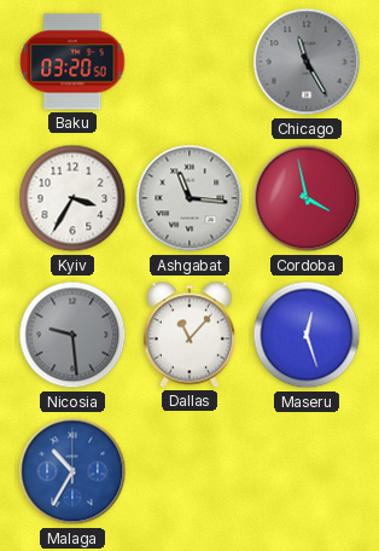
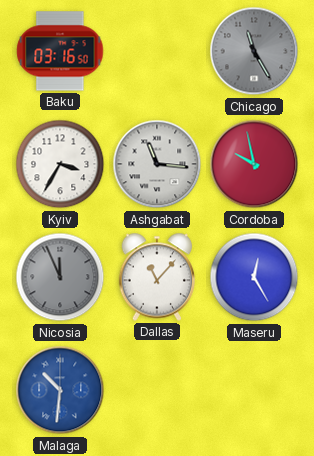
Baku: 03:20 -> 03:16 (60, 51)
Cordoba: 3:58 -> 9:58 (254, 164)
Nicosia: 9:29 -> 11:56 (60, 277)
Maseru: 12:27 -> 12:25 (254, 277)
Malaga: 10:35 -> 10:31 (60, 390)
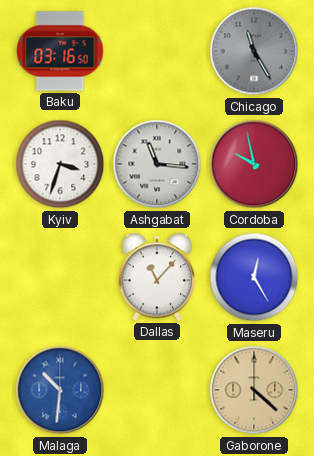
Kyiv: 3:35 -> 3:33 (60, 164)
Nicosia: 11:56 -> none (60, 277)
Gaborone: none -> 4:22 (254, 390)
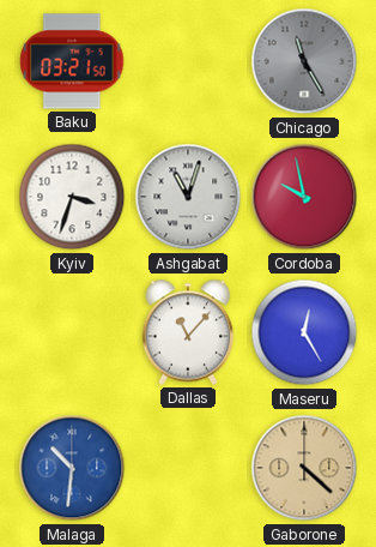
Baku: 03:16 -> 03:21 (72, 61)
Ashgabat: 11:16 -> 11:03 (188, 197)
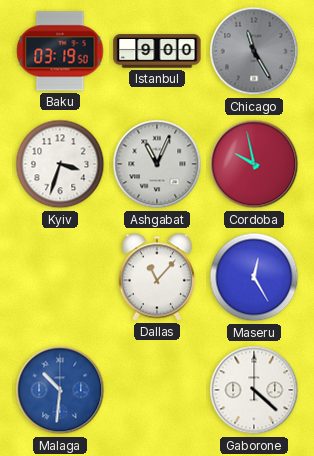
Baku: 03:21 -> 03:19 (60, 51)
Istanbul: none -> 9:00 (157, 51)
Ashgabat: 11:03 -> 11:04 (157, 164)
Gaborone dial: champagne -> white (254, 390)
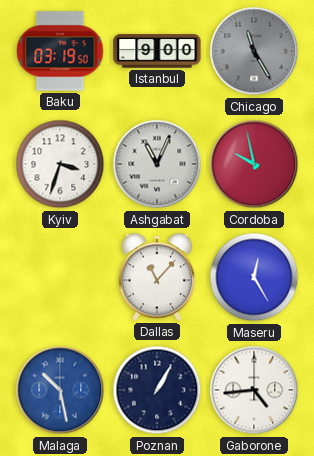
Malaga: 10:31 -> 10:28 (60, 390)
Poznan: none -> 1:05 (157, 390)
Gaborone: 4:22 -> 4:44 (254, 390)
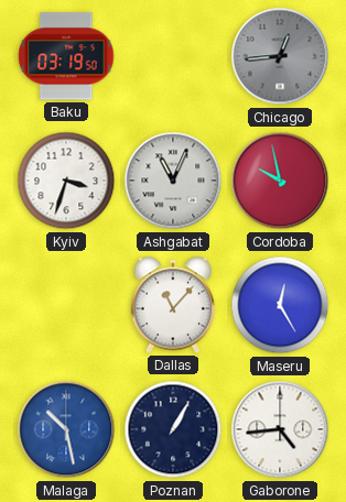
Istanbul: 9:00 -> none (157, 51)
Chicago: 11:25 -> 12:44 (280, 56)
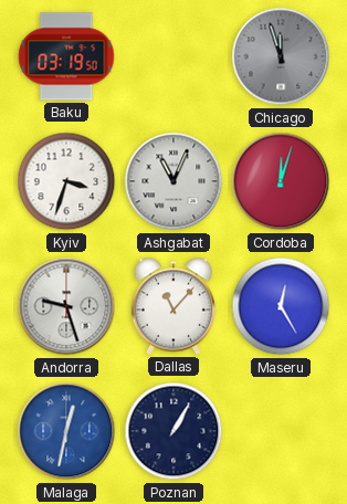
Chicago: 12:44 -> 11:57 (281, 56)
Cordoba: 9:58 -> 12:03 (281, 181)
Andorra: none -> 9:27 (66, 306)
Malaga: 10:28 -> 12:32 (66, 431)
Gaborone: 4:44 -> none (280, 429)
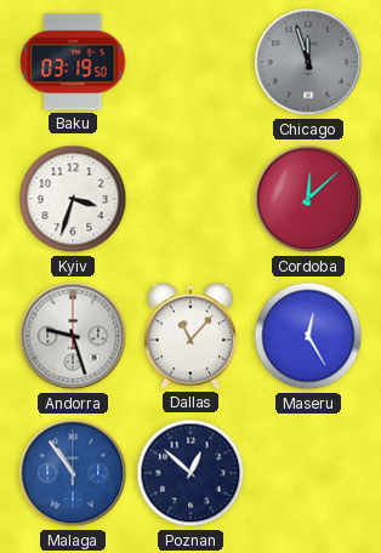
Ashgabat: 11:04 -> none (173, 181)
Cordoba: 12:03 -> 12:08 (308, 199)
Malaga: 12:32 -> 10:54 (73, 473)
Poznan: 1:05 -> 12:52 (190, 473)
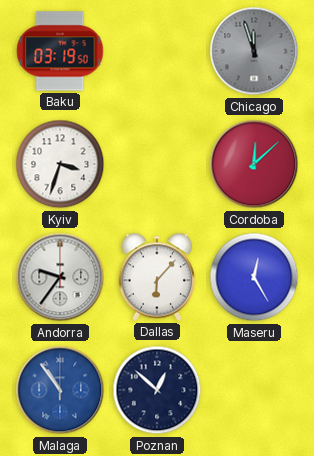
Andorra: 9:27 -> 9:36 (60, 277)
Dallas: 11:07 -> 6:07 (157, 277)
